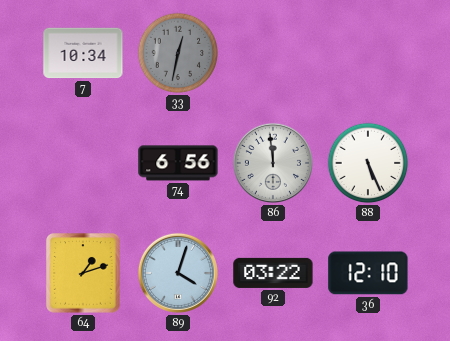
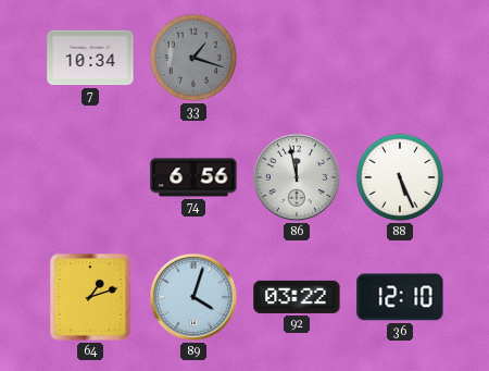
33: 12:32 -> 1:18 (193, 58)
86: 11:59 -> 11:58 (297, 177)
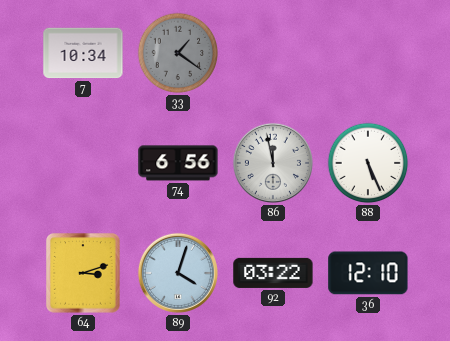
33: 1:18 -> 1:21 (178, 53)
64: 1:12 -> 3:12 (83, 273)
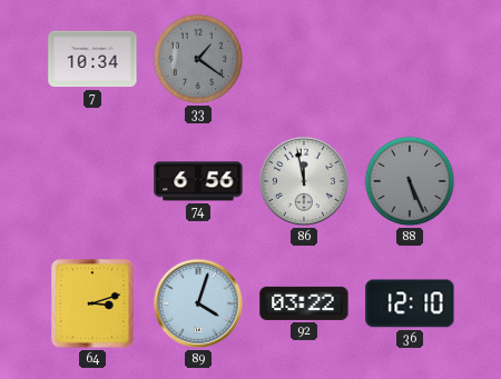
88 dial: white -> grey (410, 181)
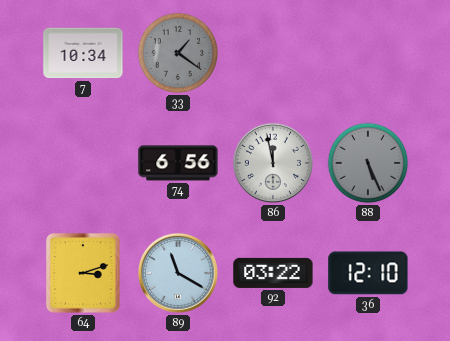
89: 4:03 -> 11:20 (178, 273)
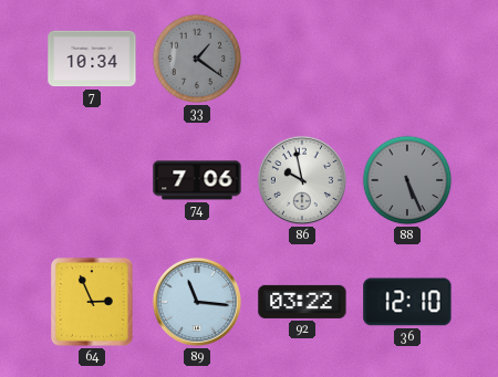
74: 6:56 -> 7:06 (197, 180)
86: 11:58 -> 9:58 (302, 180)
64: 3:12 -> 2:56 (92, 302)
89: 11:20 -> 11:16 (197, 302)
